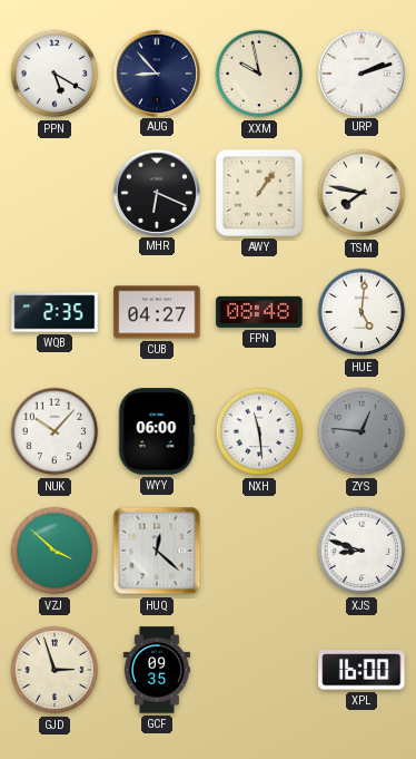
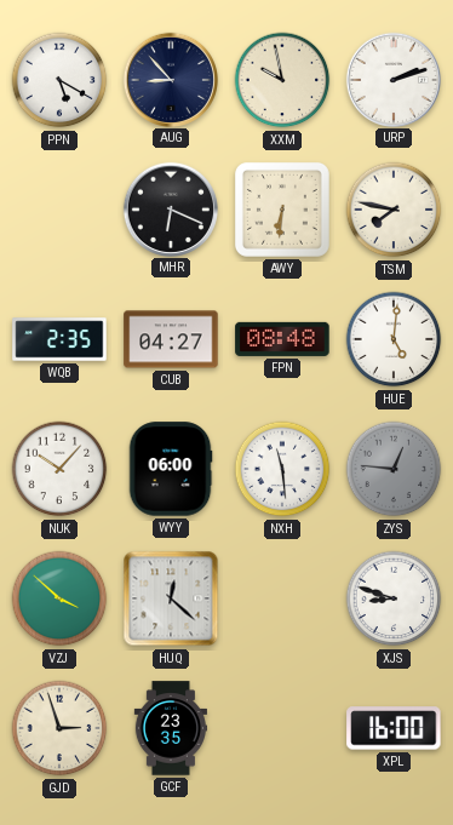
AWY: 1:06 -> 6:31 (282, 210)
GCF: 09:35 -> 23:35 (170, 728)
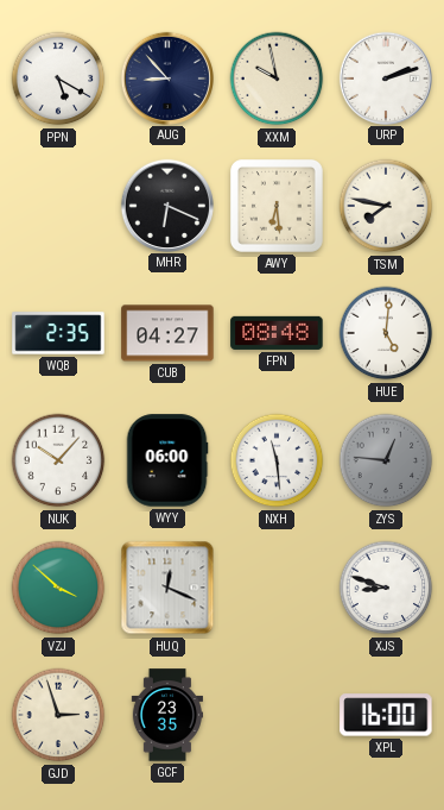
AWY: 6:31 -> 6:29 (277, 206)
HUQ: 12:22 -> 12:19 (167, 588)
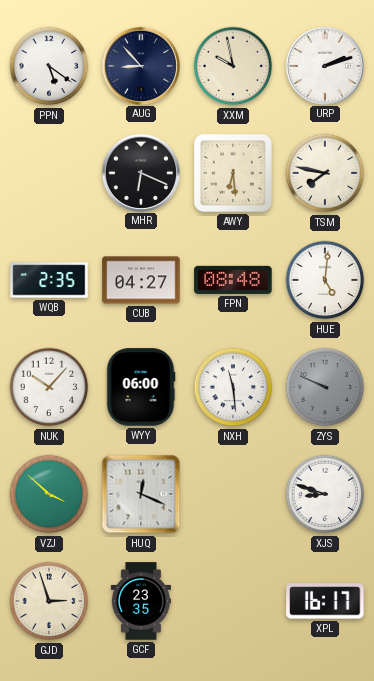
PPN: 5:20 -> 5:21 (49, 66)
ZYS: 12:46 -> 9:49 (325, 387)
XPL: 16:00 -> 16:17 (325, 601)
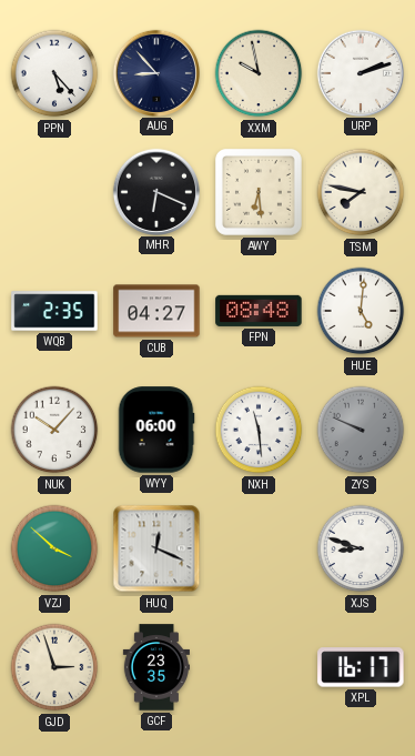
PPN: 5:21 -> 5:23 (54, 73)
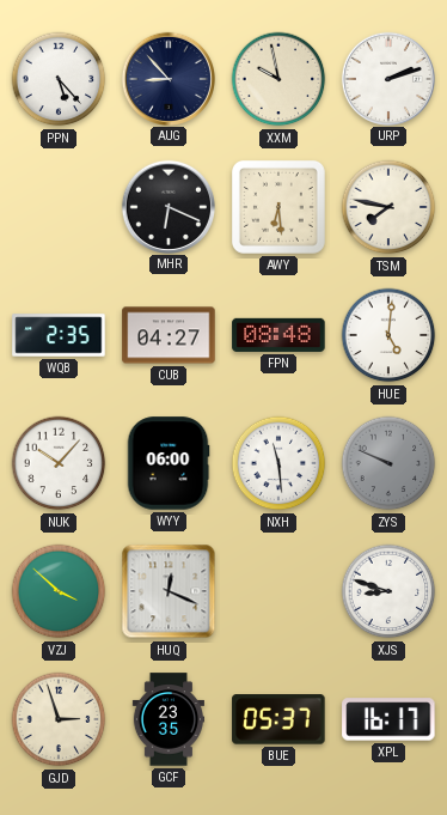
BUE: none -> 05:37 (278, 719)
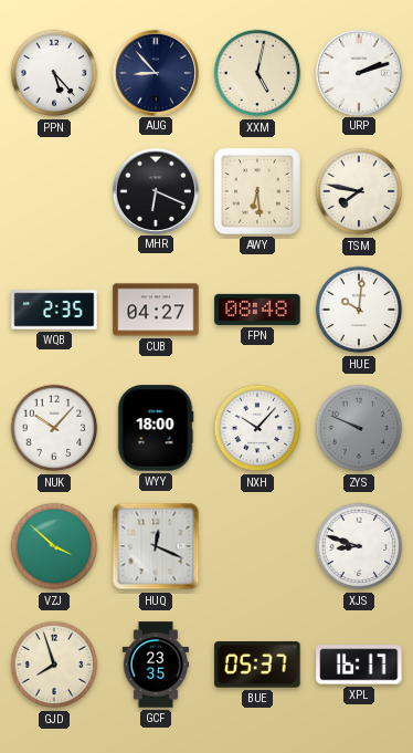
XXM: 9:58 -> 5:02 (257, 73)
HUE: 5:01 -> 10:01 (359, 310)
WYY: 06:00 -> 18:00 (156, 428)
NXH: 11:29 -> 10:07 (257, 428)
GJD: 2:57 -> 7:57 (54, 665)
